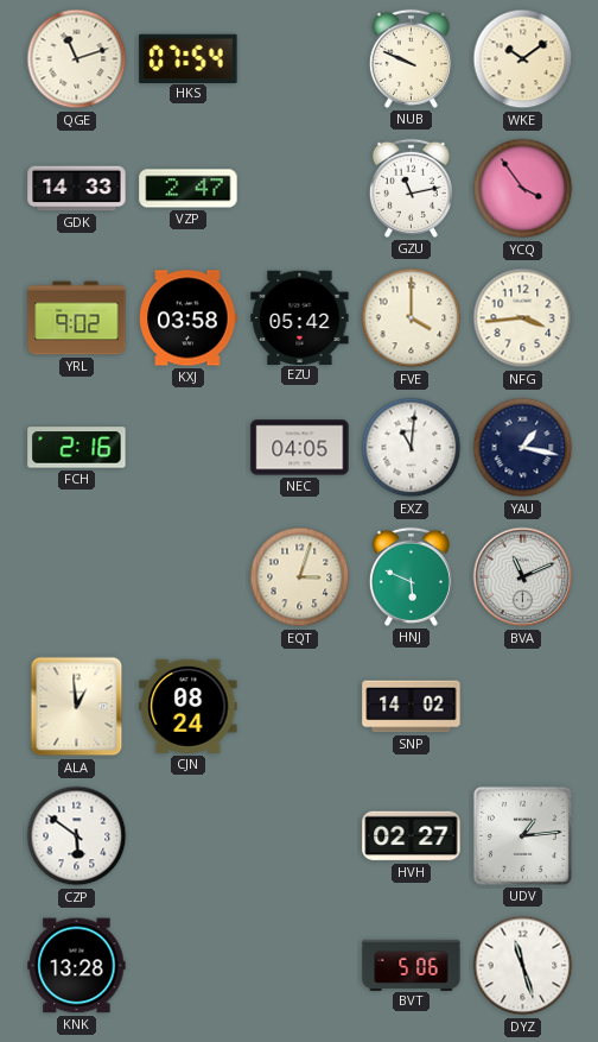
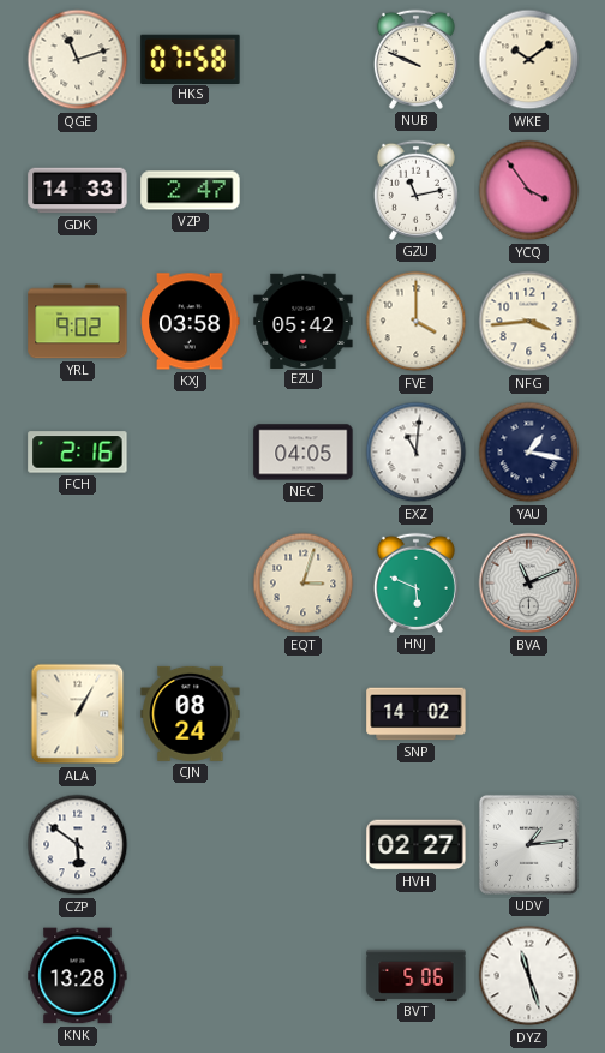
HKS: 07:54 -> 07:58 (191, 59)
ALA: 12:59 -> 1:05 (78, 714)
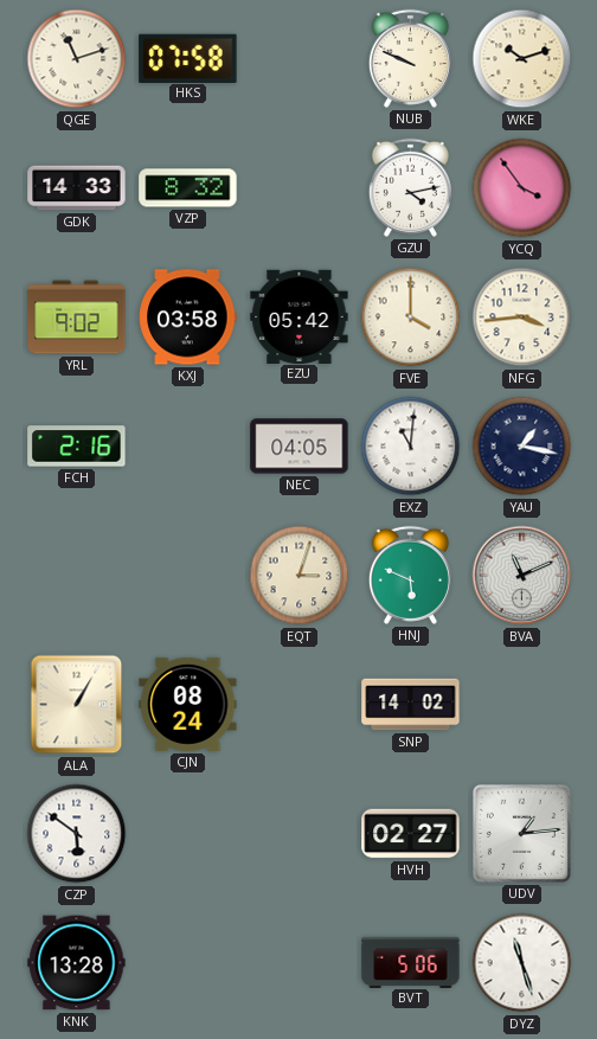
WKE: 10:09 -> 10:12 (522, 59)
VZP: 2:47 -> 8:32 (188, 188)
GZU: 11:13 -> 4:13 (410, 187)
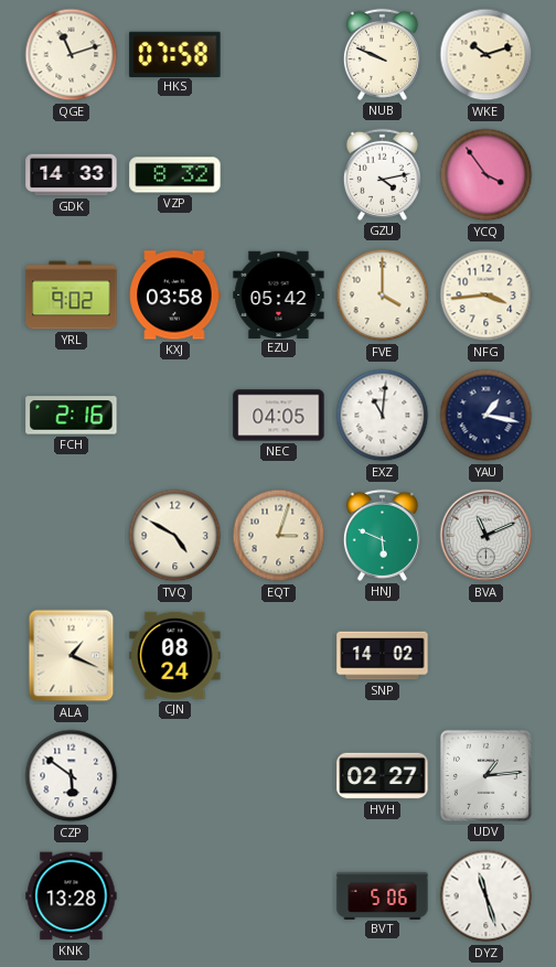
TVQ: none -> 4:50 (175, 536)
ALA: 1:05 -> 1:19 (72, 656)
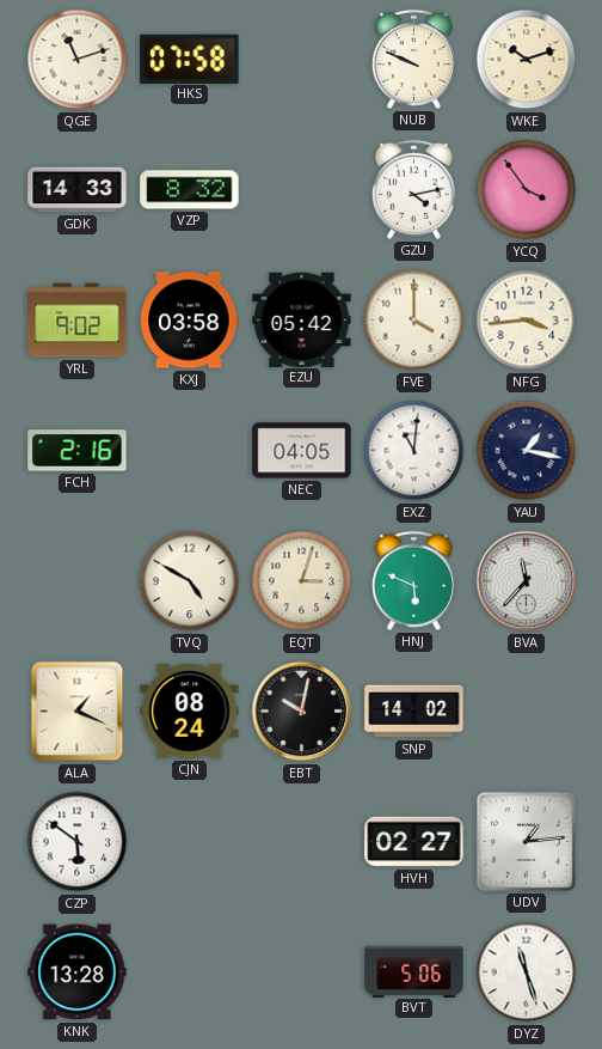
BVA: 11:11 -> 11:37 (527, 581)
EBT: none -> 10:02 (302, 712)
